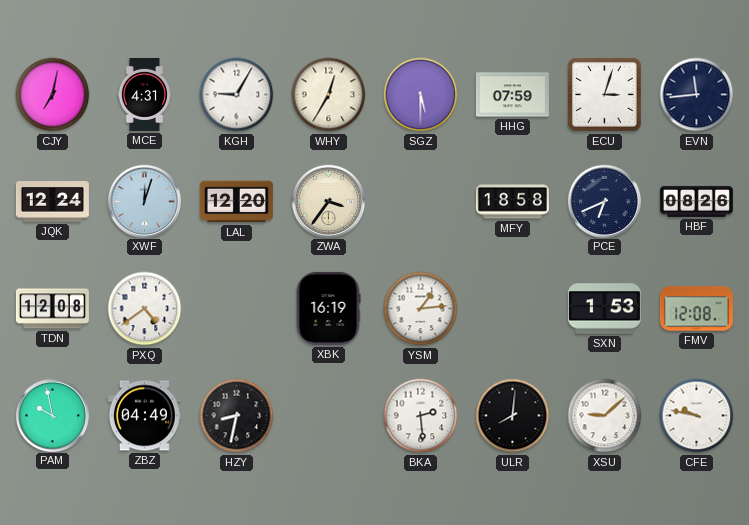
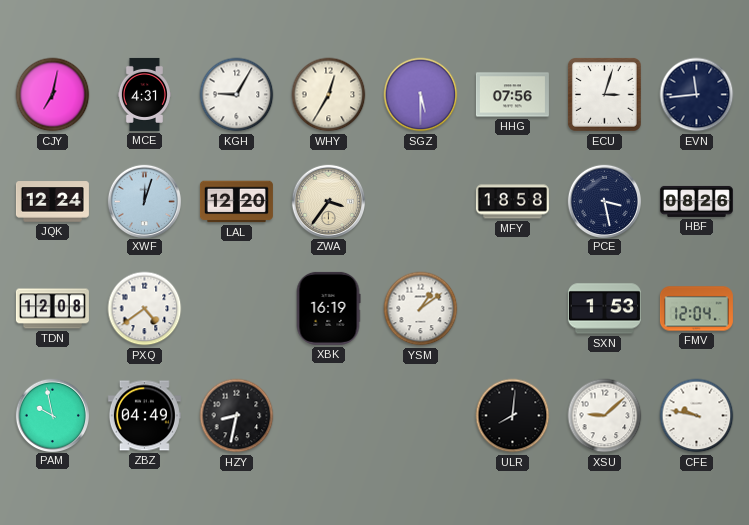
HHG: 07:59 -> 07:56 (512, 95)
PCE: 6:41 -> 3:28 (604, 201)
YSM: 1:14 -> 1:09 (421, 309)
FMV: 12:08 -> 12:04 (696, 309)
BKA: 2:29 -> none (421, 416)
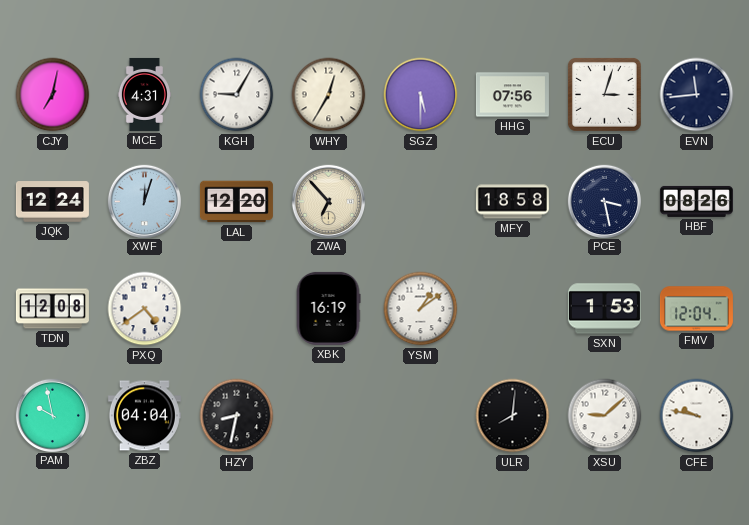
ZWA: 3:36 -> 6:53 (328, 201)
ZBZ: 04:49 -> 04:04 (144, 416)
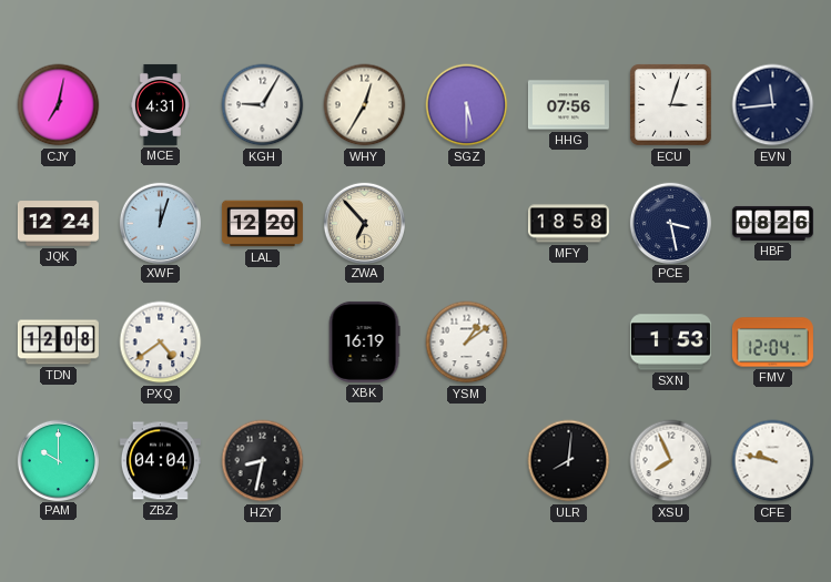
PAM: 9:58 -> 10:00 (58, 460)
XSU: 9:08 -> 7:56 (671, 461)
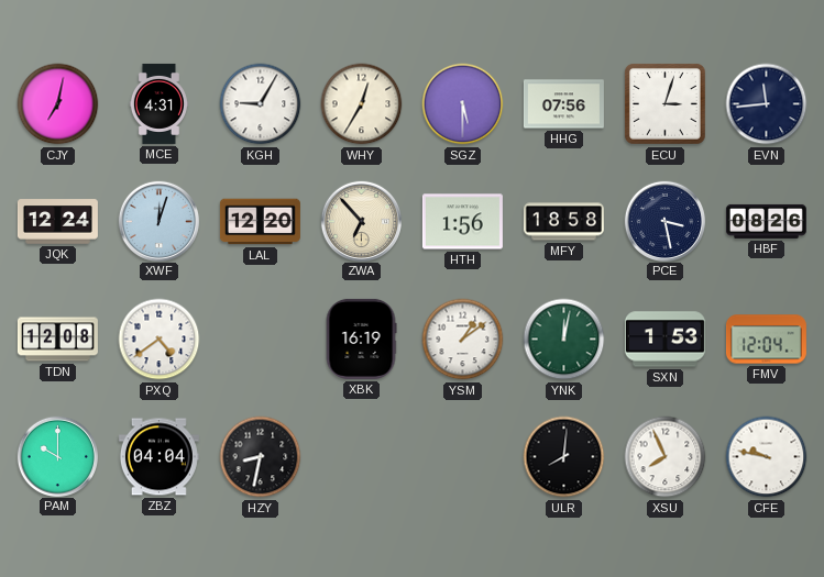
HTH: none -> 1:56 (462, 222)
YNK: none -> 12:02 (564, 340)
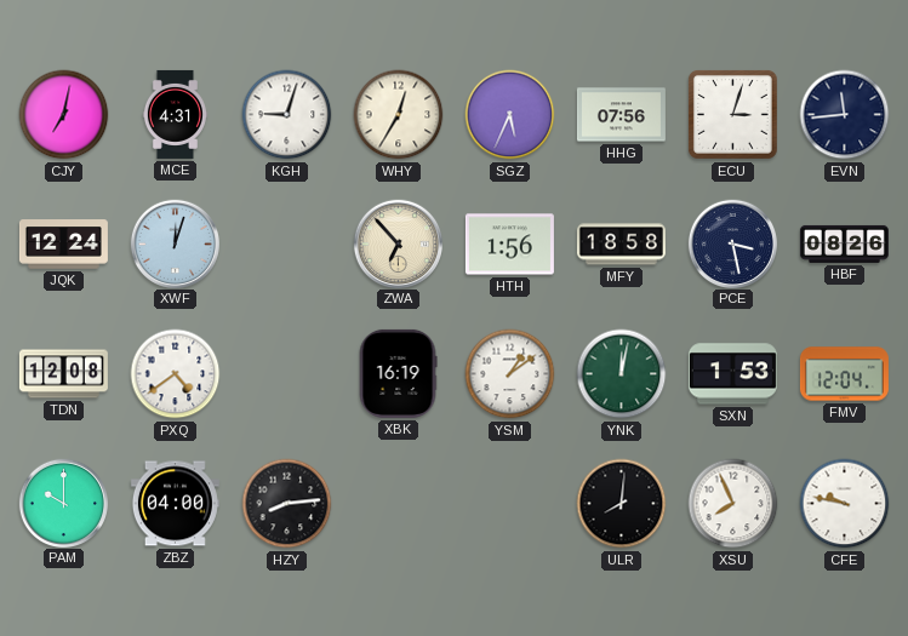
KGH: 9:05 -> 9:03 (287, 115)
SGZ: 5:30 -> 5:34 (510, 115)
LAL: 12:20 -> none (260, 222)
ZBZ: 04:04 -> 04:00 (175, 504)
HZY: 8:32 -> 8:14 (287, 504)
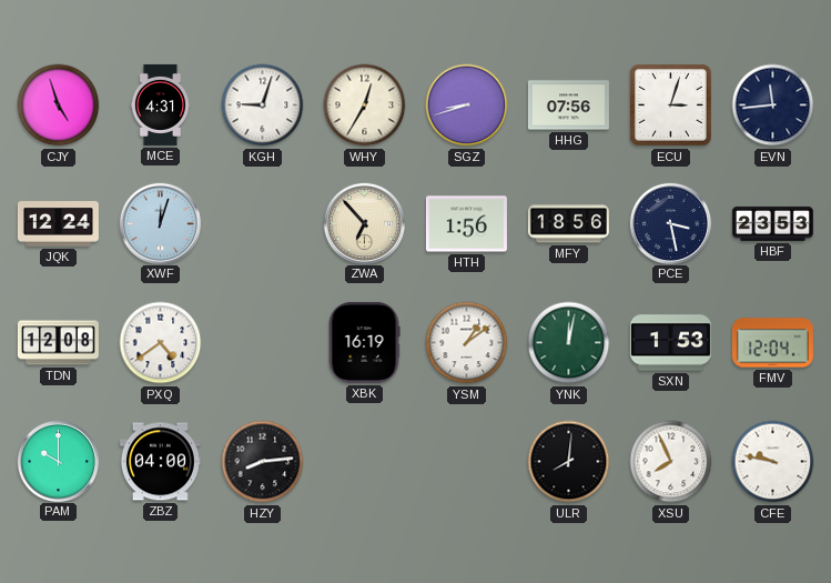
CJY: 7:02 -> 4:57 (59, 105)
SGZ: 5:34 -> 8:42 (467, 105)
MFY: 18:58 -> 18:56 (568, 224)
HBF: 08:26 -> 23:53 (772, 223)
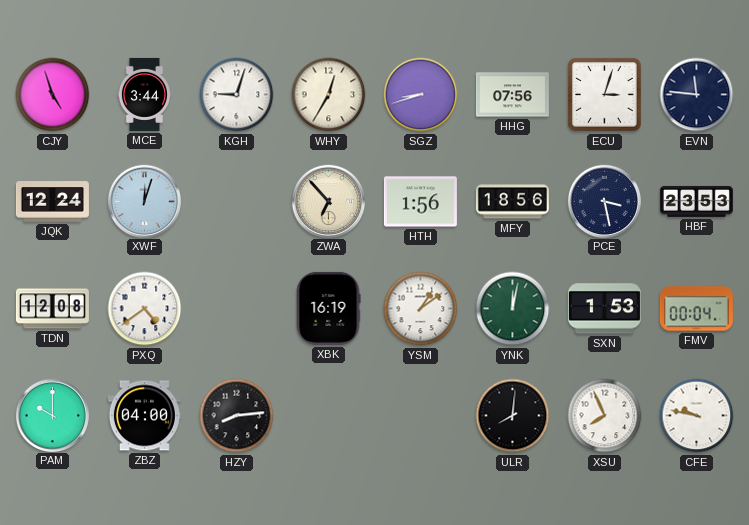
MCE: 4:31 -> 3:44 (144, 94)
EVN: 11:44 -> 11:46 (697, 95)
FMV: 12:04 -> 00:04 (696, 309)
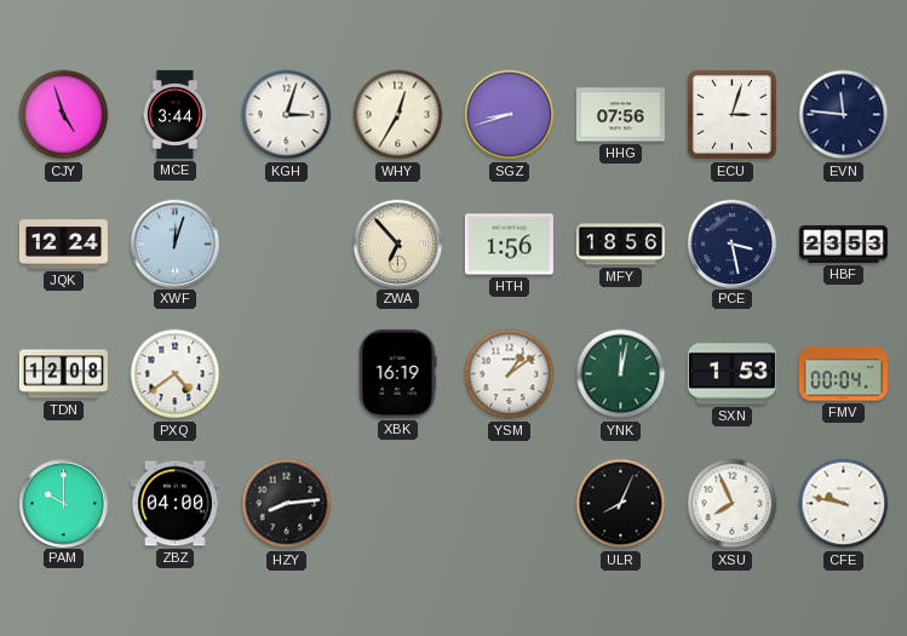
KGH: 9:03 -> 3:03 (287, 115)
ULR: 8:01 -> 8:04 (621, 504)
